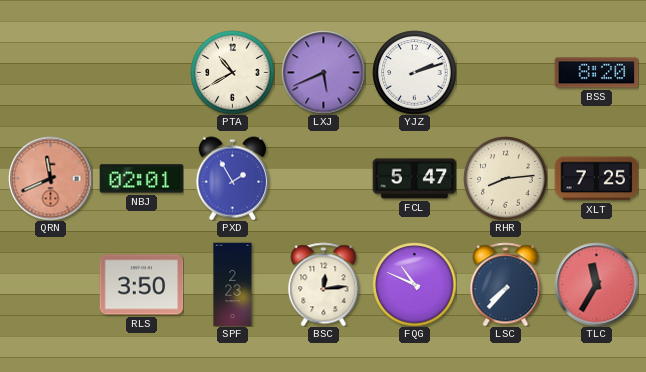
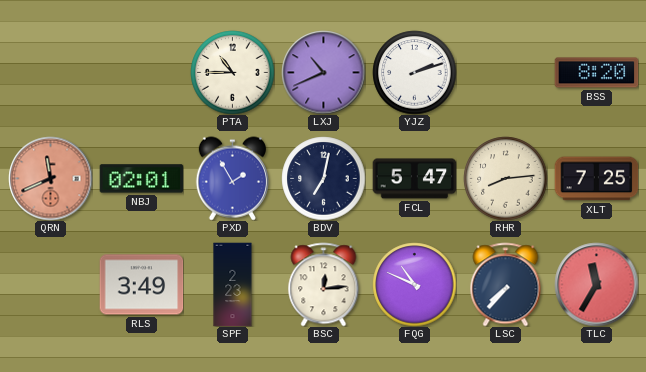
PTA: 10:40 -> 10:45 (232, 72)
LXJ: 5:41 -> 10:41 (323, 72)
BDV: none -> 7:02 (323, 178)
RLS: 3:50 -> 3:49 (141, 285)
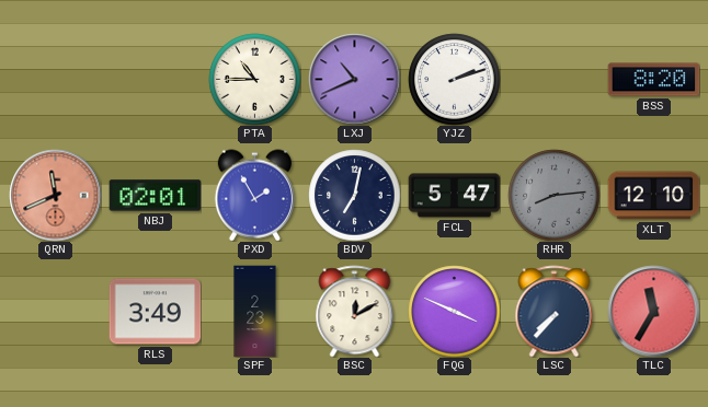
RHR dial: cream -> grey (553, 195)
XLT: 7:25 -> 12:10 (653, 196)
BSC: 12:14 -> 12:10 (355, 311)
FQG: 10:49 -> 3:49 (454, 311)
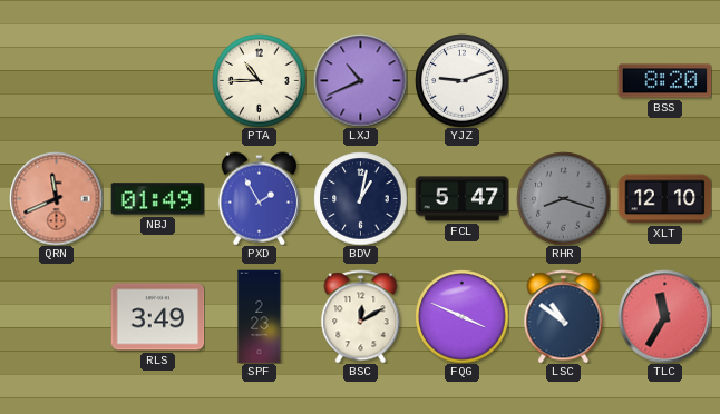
YJZ: 2:12 -> 9:12 (461, 80)
NBJ: 02:01 -> 01:49 (157, 199)
BDV: 7:02 -> 1:02 (360, 198)
RHR: 8:14 -> 8:18 (563, 198)
LSC: 7:37 -> 10:51 (564, 316)
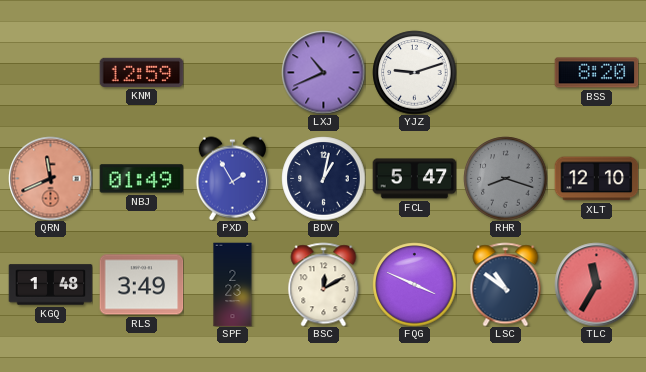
KNM: none -> 12:59 (141, 72)
PTA: 10:45 -> none (259, 80)
KGQ: none -> 1:48 (50, 285)
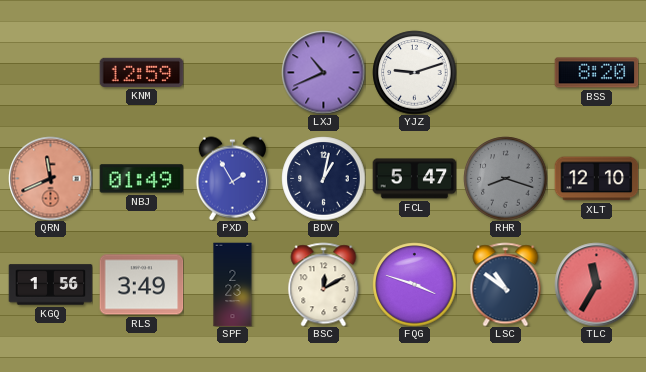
KGQ: 1:48 -> 1:56 (50, 285)
FQG: 3:49 -> 3:48 (414, 284)
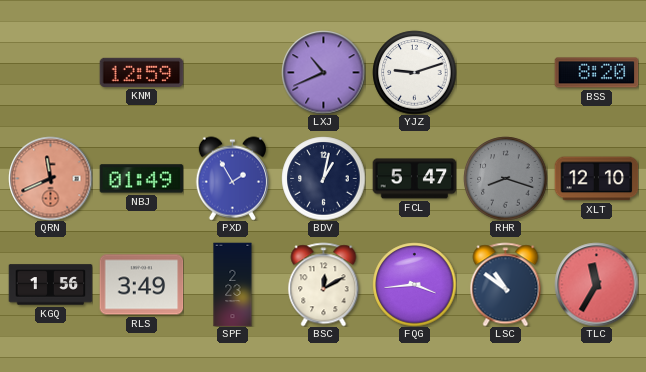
FQG: 3:48 -> 3:44 (414, 284)
